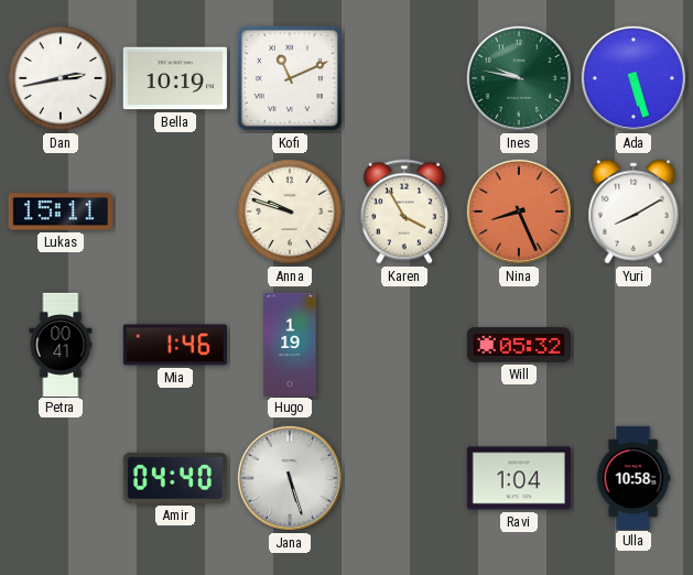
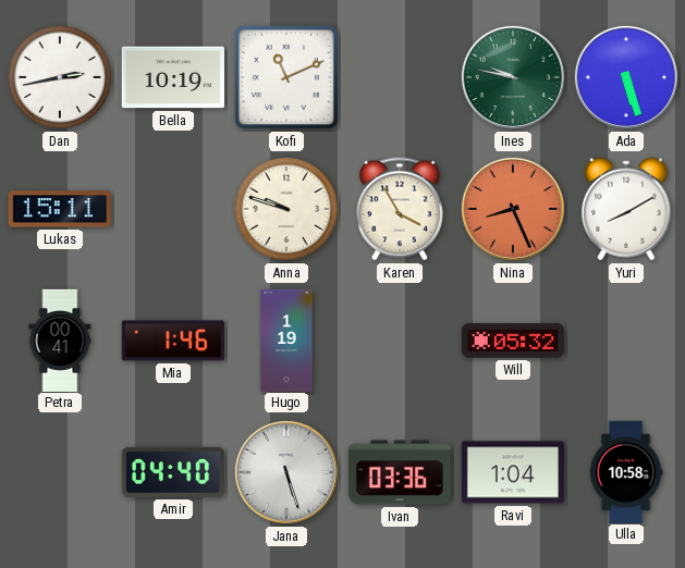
Ivan: none -> 03:36 (400, 472)
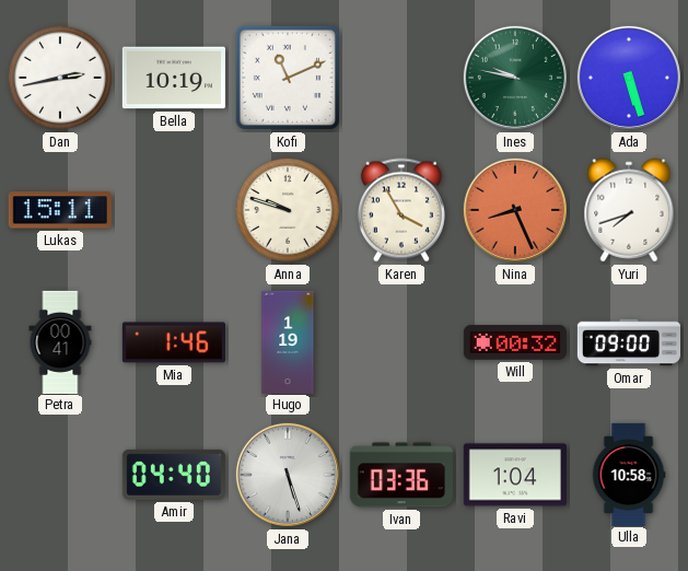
Yuri: 8:10 -> 7:42 (629, 210)
Will: 05:32 -> 00:32 (515, 342)
Omar: none -> 09:00 (628, 342)
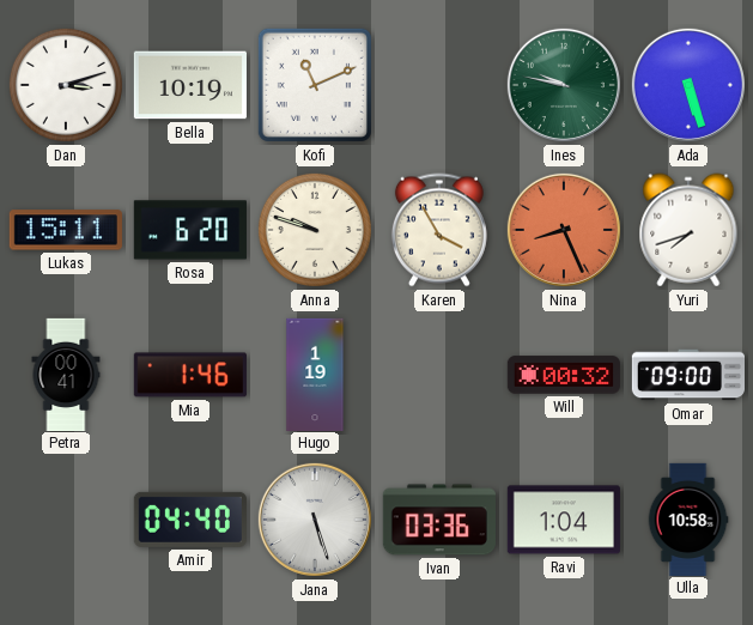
Dan: 2:43 -> 3:12 (66, 85)
Rosa: none -> 6:20 (190, 230)
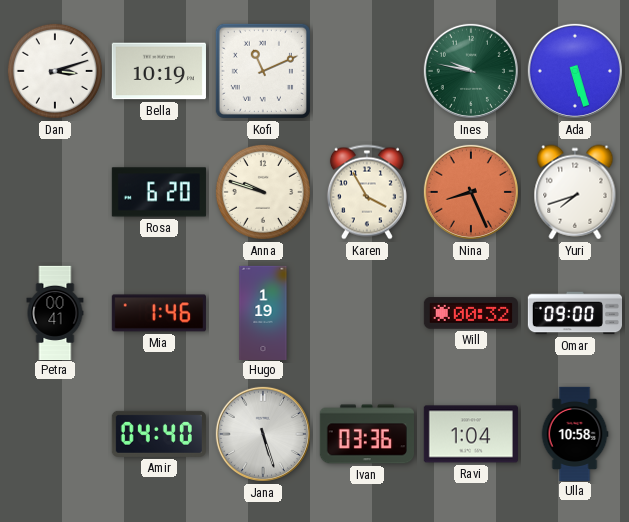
Lukas: 15:11 -> none (66, 230)
